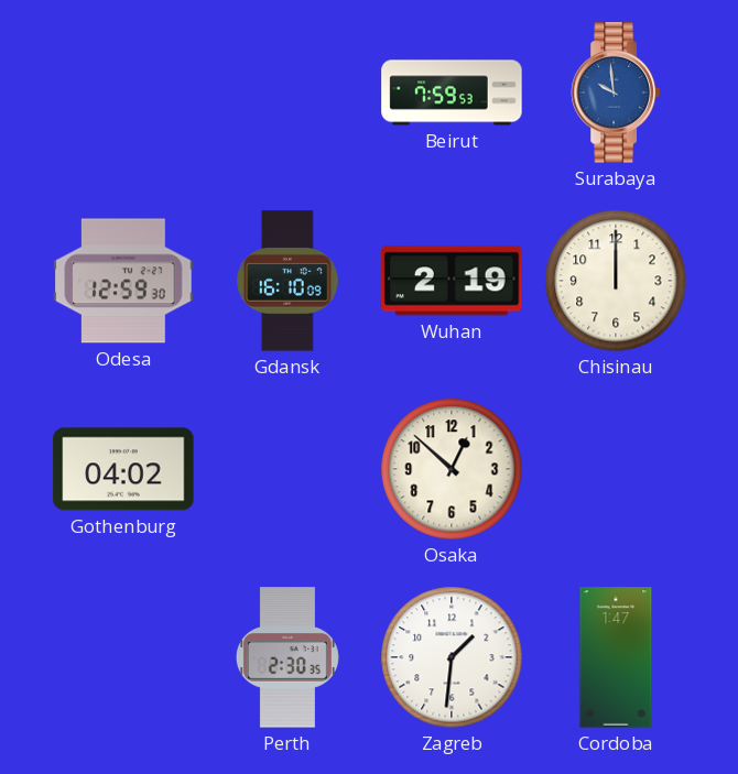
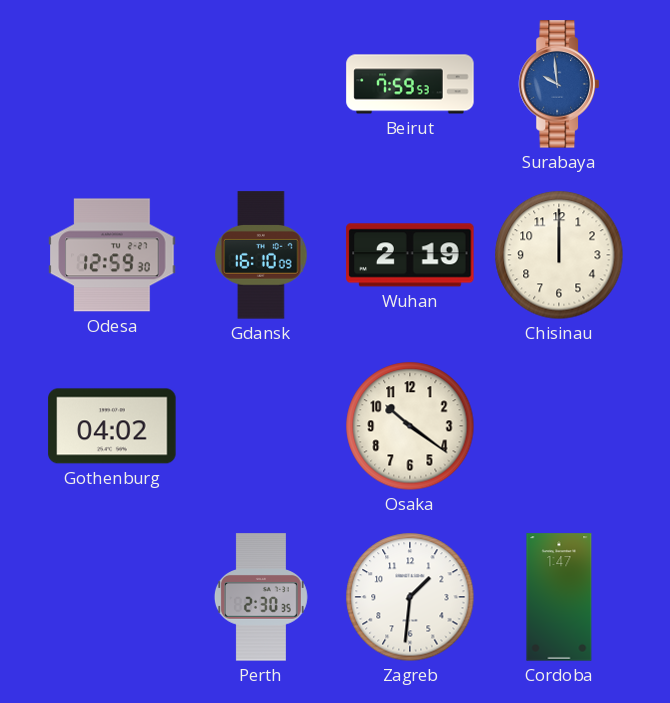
Osaka: 12:52 -> 10:21 (410, 426)
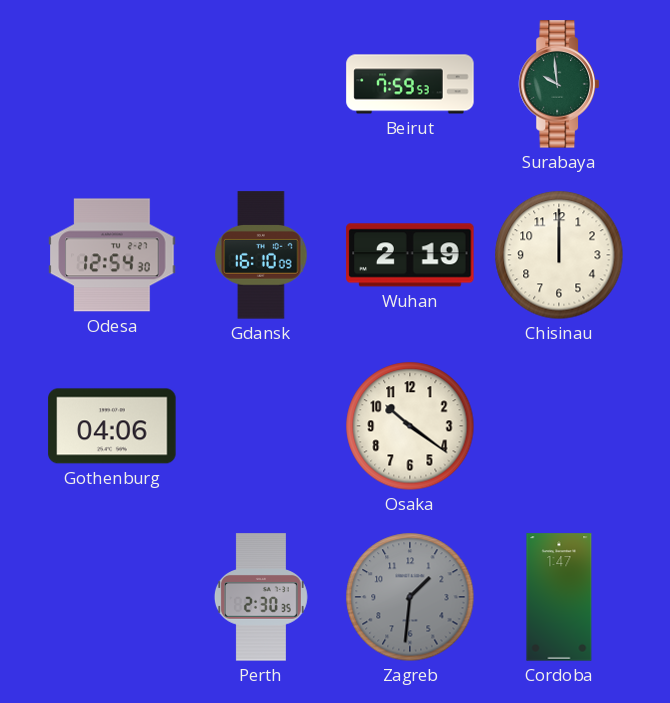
Surabaya dial: blue -> green (559, 84)
Odesa: 12:59 -> 12:54 (112, 255)
Gothenburg: 04:02 -> 04:06 (112, 426)
Zagreb dial: white -> grey (410, 597)
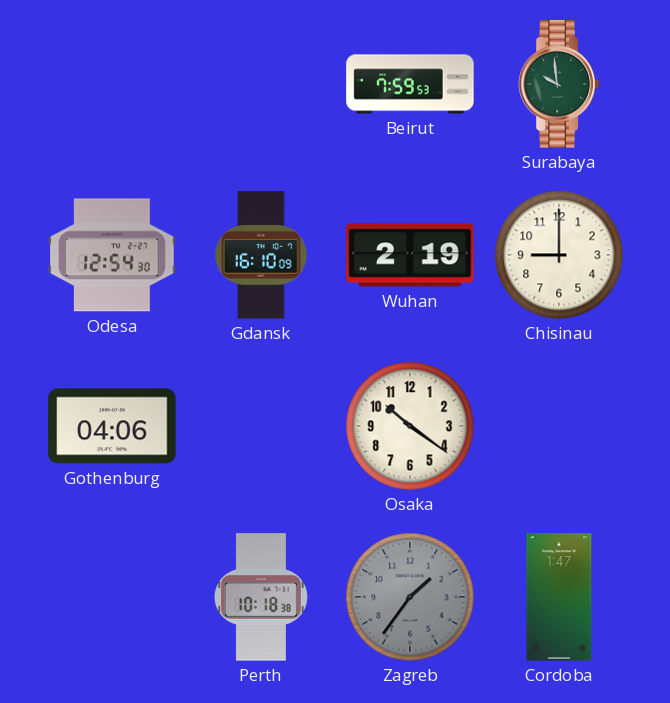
Chisinau: 12:00 -> 9:00 (559, 255)
Perth: 2:30 -> 10:18 (261, 597)
Zagreb: 1:31 -> 1:36 (410, 597)
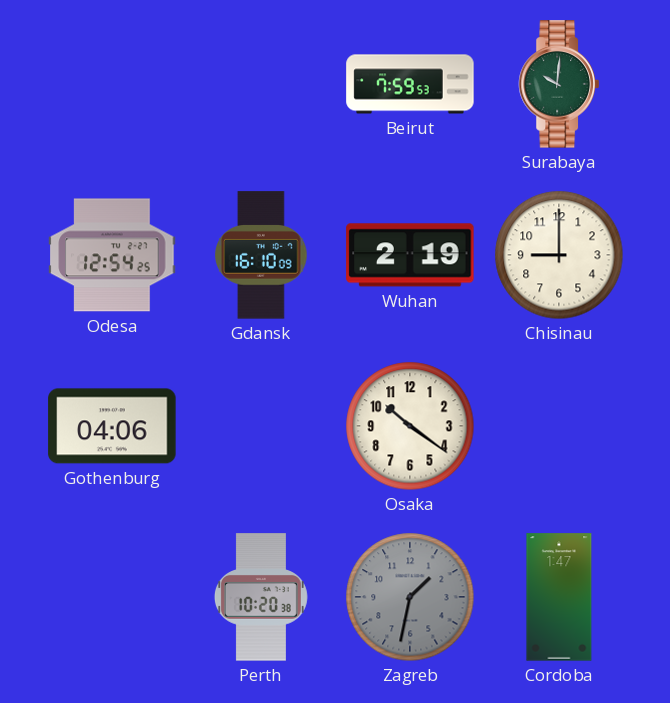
Surabaya: 9:59 -> 10:01 (559, 84)
Odesa: 12:54:30 -> 12:54:25 (112, 255)
Perth: 10:18 -> 10:20 (261, 597)
Zagreb: 1:36 -> 1:32 (410, 597)
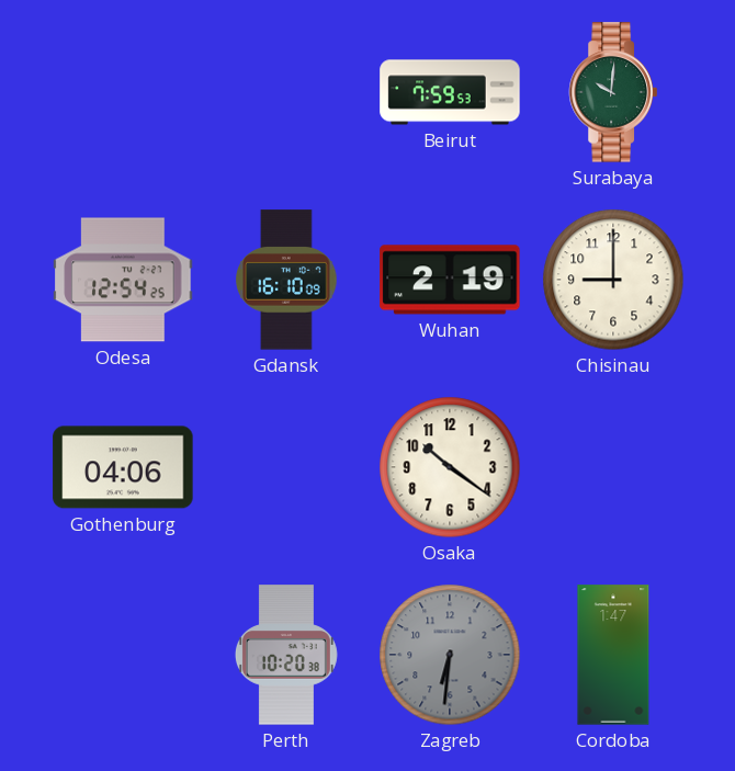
Zagreb: 1:32 -> 6:31 (450, 655)
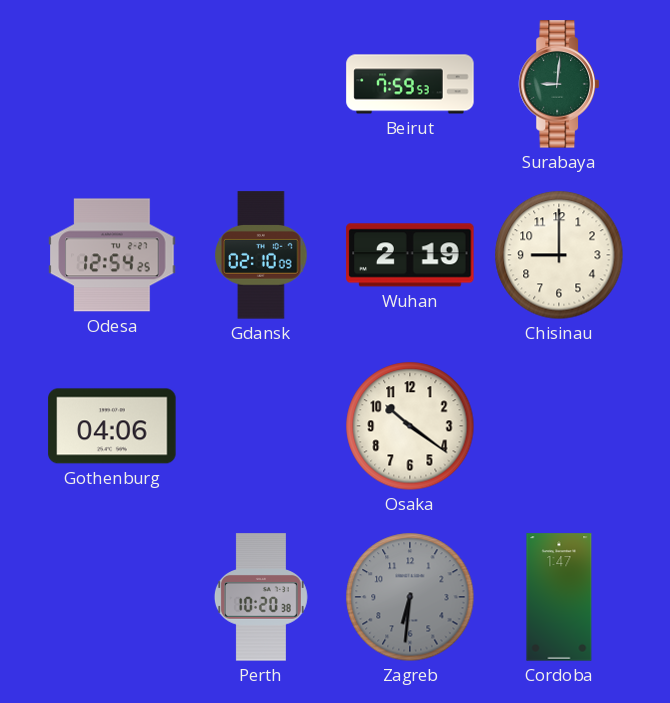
Surabaya: 10:01 -> 9:01 (559, 84)
Gdansk: 16:10 -> 02:10 (261, 255)
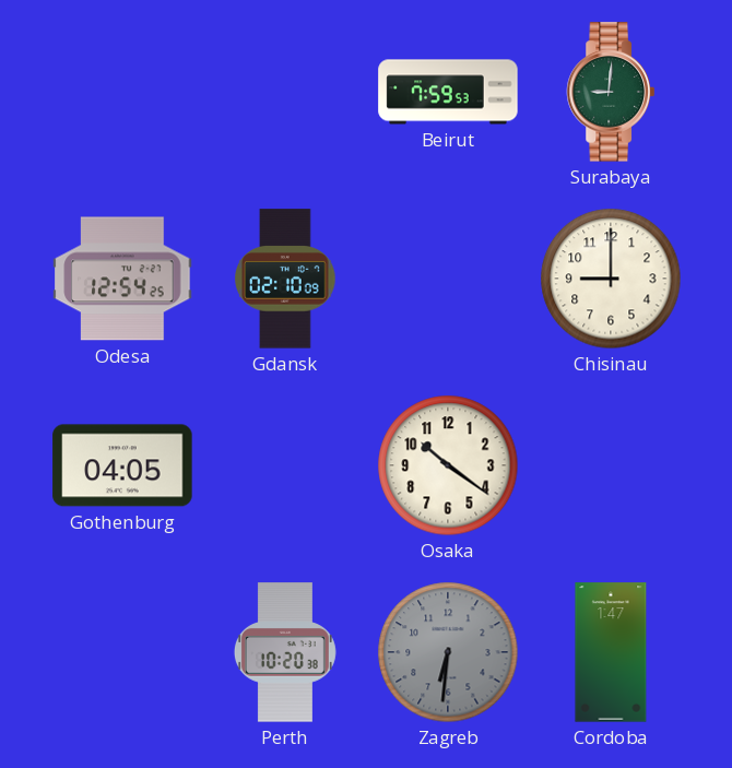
Wuhan: 2:19 -> none (410, 255)
Gothenburg: 04:06 -> 04:05 (122, 465)
